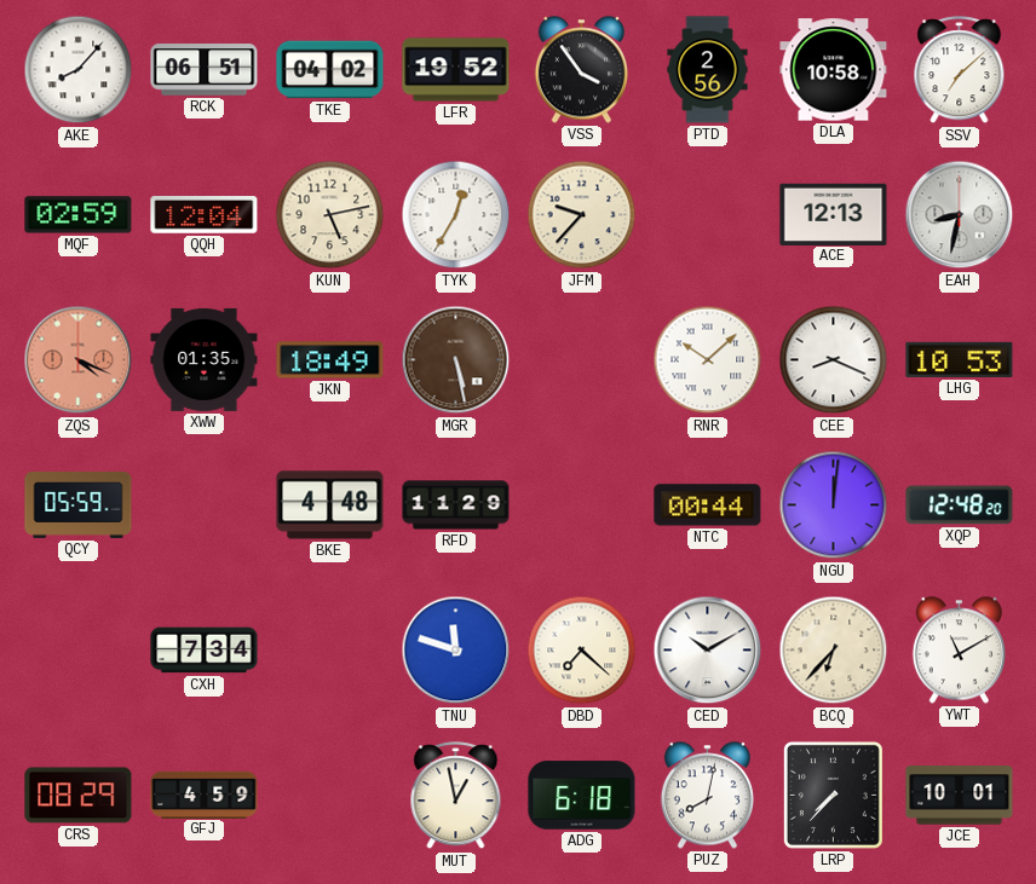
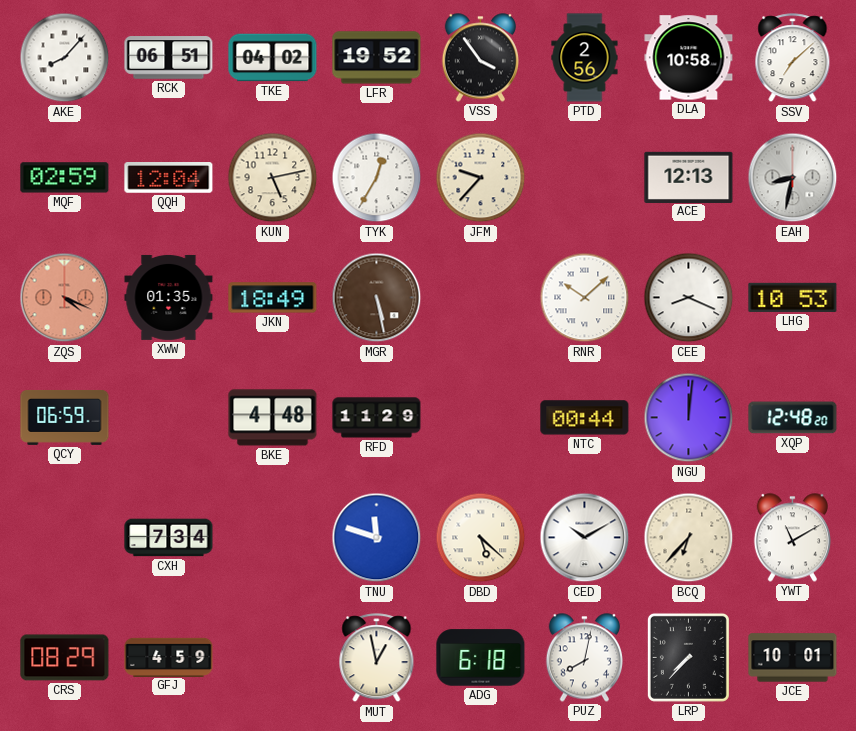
QCY: 05:59 -> 06:59 (65, 417)
DBD: 7:22 -> 5:22 (481, 538)
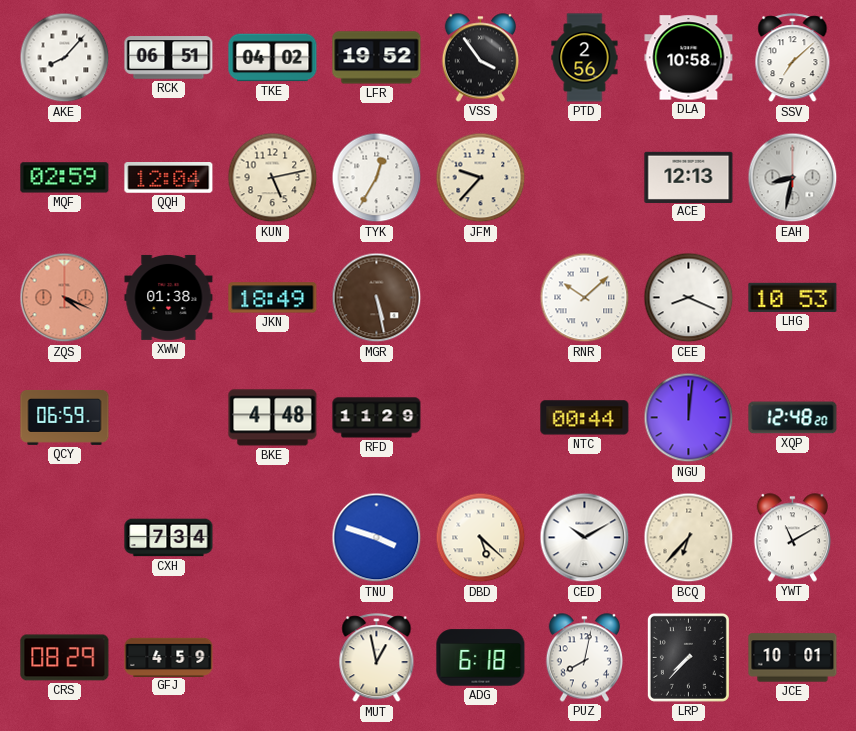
XWW: 01:35 -> 01:38 (169, 297)
TNU: 11:48 -> 3:48 (377, 538)
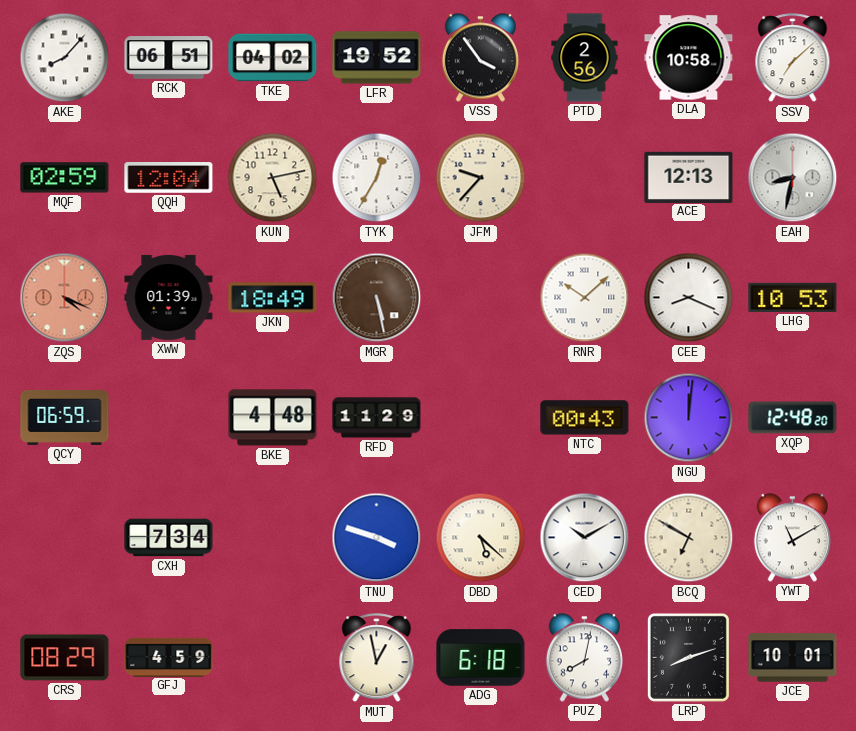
XWW: 01:38 -> 01:39 (169, 297)
NTC: 00:44 -> 00:43 (585, 418)
BCQ: 6:37 -> 6:50 (689, 538)
LRP: 7:37 -> 8:12 (688, 657)
